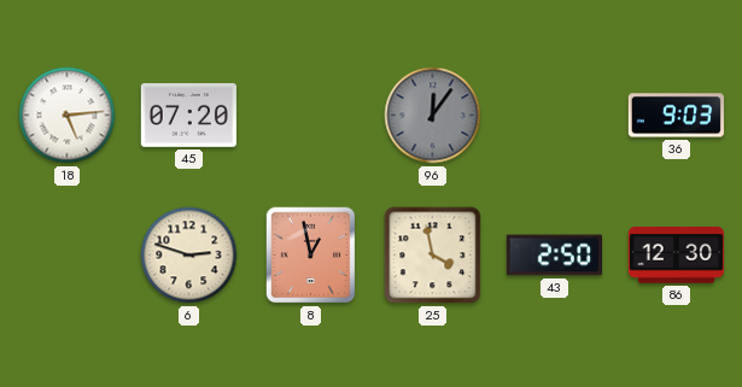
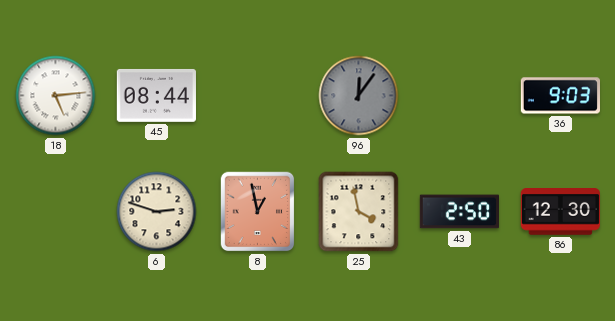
45: 07:20 -> 08:44 (156, 95)
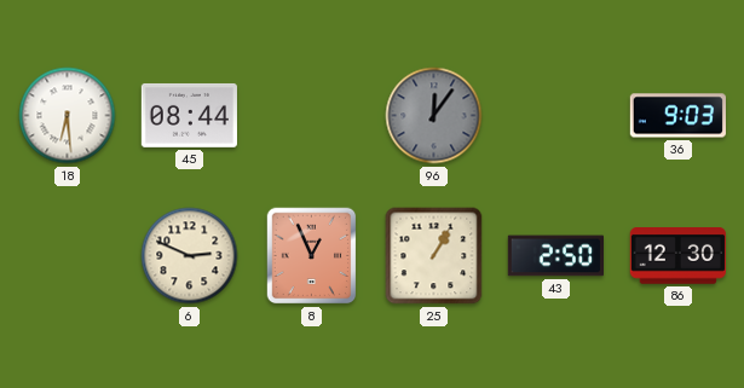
18: 5:14 -> 6:29 (68, 116)
6: 2:48 -> 2:49 (190, 256)
8: 12:58 -> 12:56 (312, 256)
25: 3:58 -> 1:05 (434, 256)
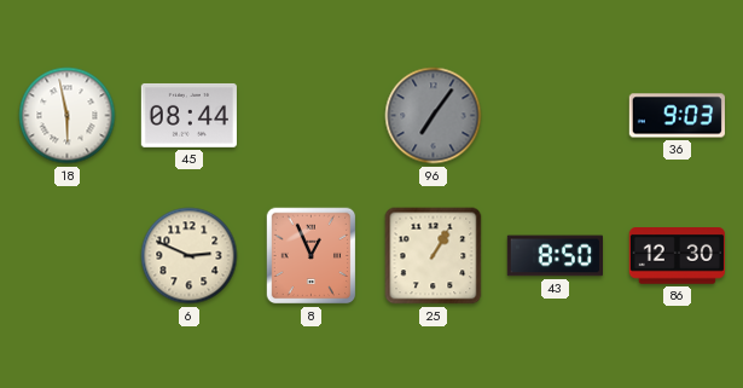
18: 6:29 -> 5:58 (68, 116)
96: 12:06 -> 7:06 (434, 116)
43: 2:50 -> 8:50 (555, 256)
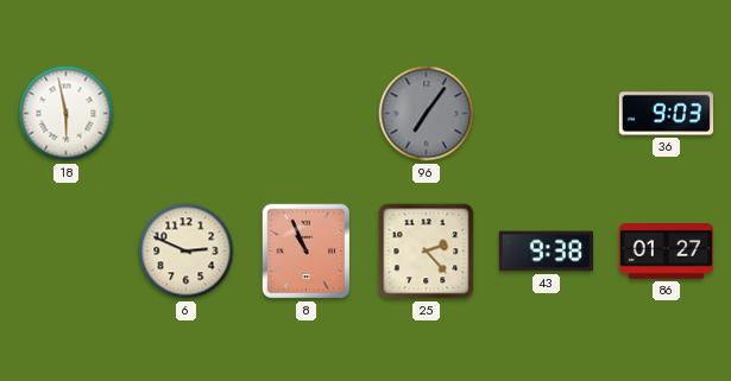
45: 08:44 -> none (188, 115)
8: 12:56 -> 10:56 (307, 252)
25: 1:05 -> 2:23 (427, 252)
43: 8:50 -> 9:38 (546, 252)
86: 12:30 -> 01:27 (666, 252)
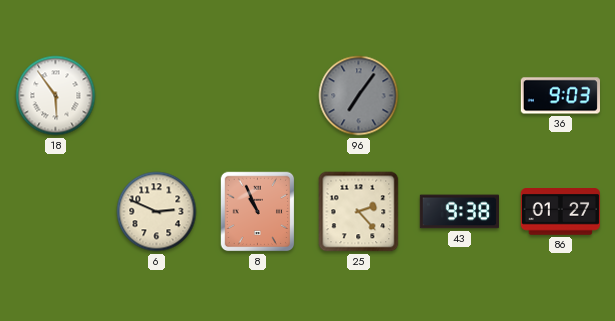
18: 5:58 -> 5:54 (56, 96)
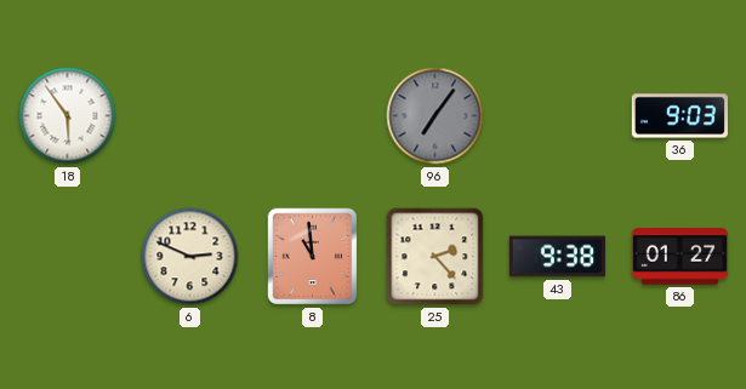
8: 10:56 -> 10:59 (313, 257)
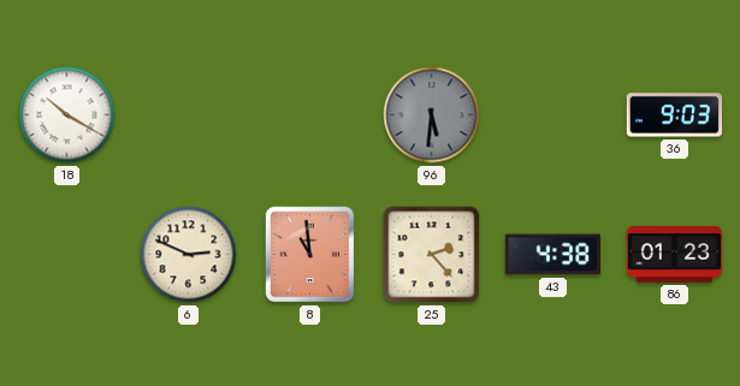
18: 5:54 -> 10:20 (67, 115)
96: 7:06 -> 5:31 (432, 115)
43: 9:38 -> 4:38 (552, 255)
86: 01:27 -> 01:23 (674, 255)
